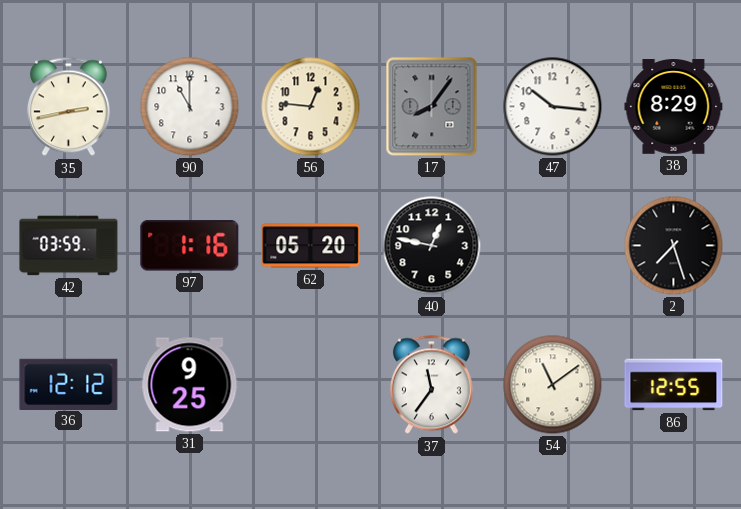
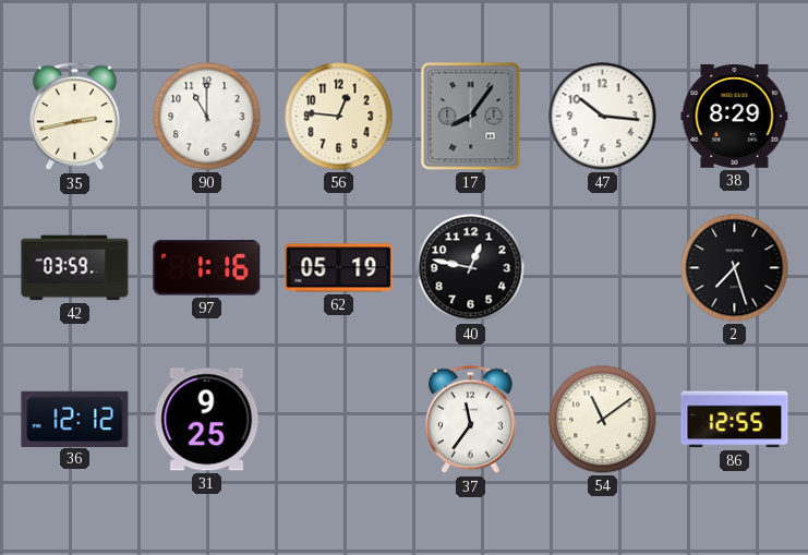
62: 05:20 -> 05:19 (339, 268)
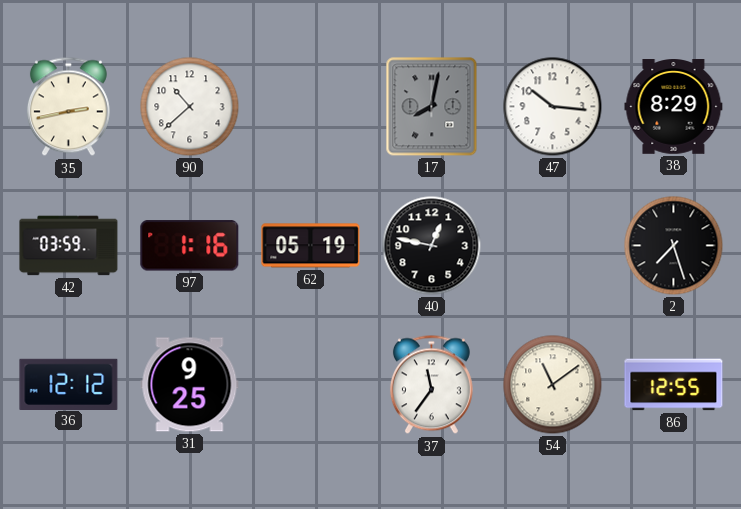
90: 11:00 -> 10:38 (190, 107)
56: 12:46 -> none (339, 117)
17: 8:06 -> 8:02 (432, 107)
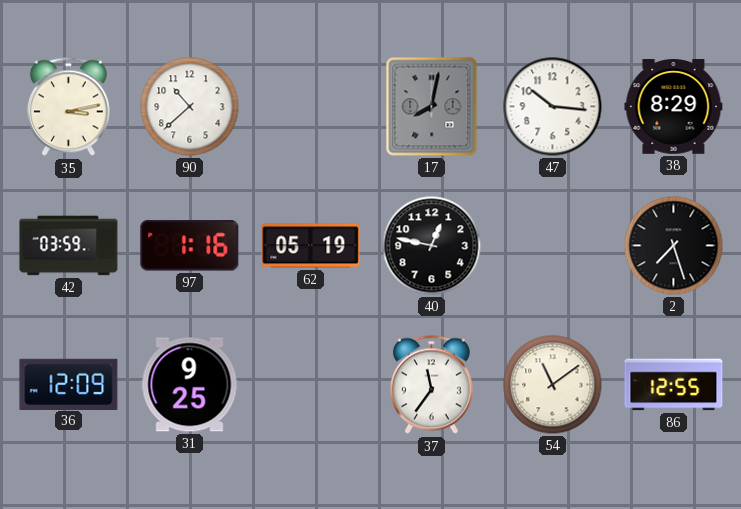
35: 2:43 -> 3:13 (68, 107)
36: 12:12 -> 12:09 (69, 384)
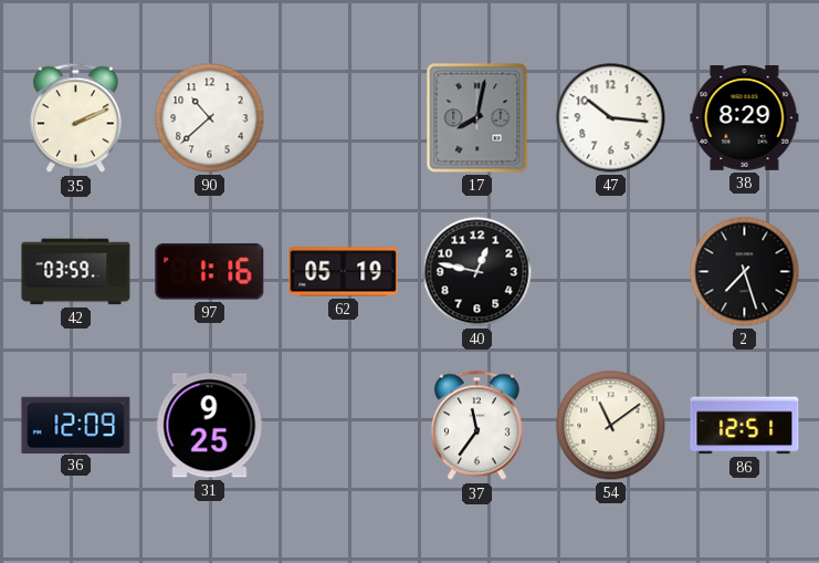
35: 3:13 -> 2:11 (75, 118)
86: 12:55 -> 12:51 (745, 426)
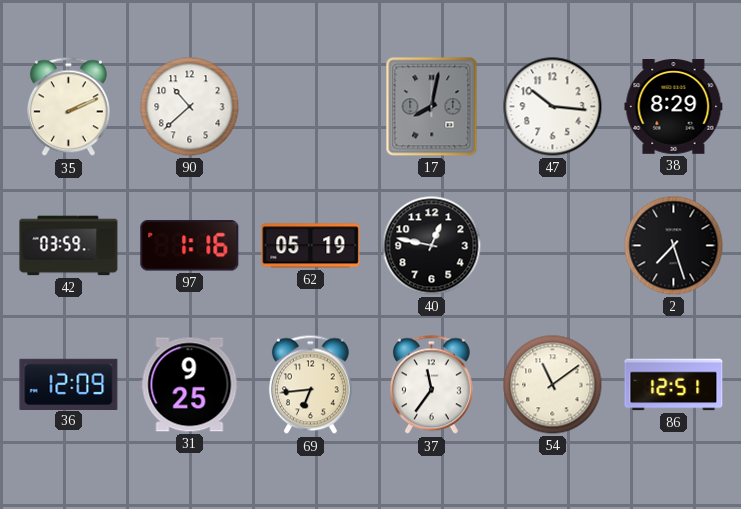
69: none -> 6:44 (310, 385)
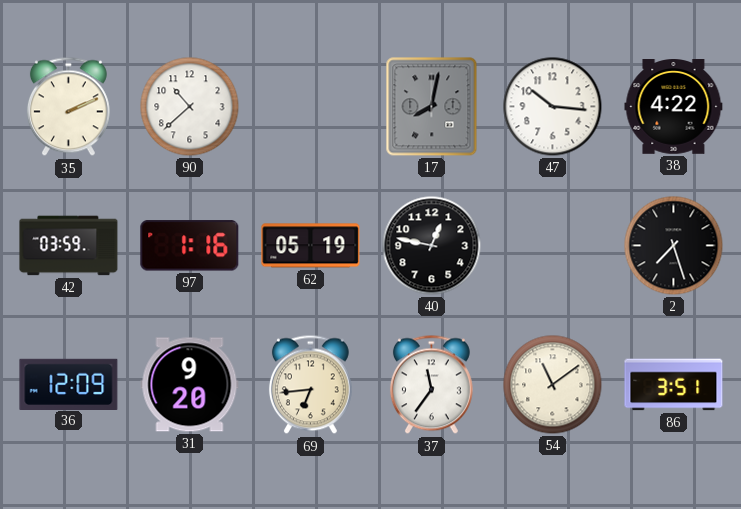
38: 8:29 -> 4:22 (674, 107)
31: 9:25 -> 9:20 (190, 385)
86: 12:51 -> 3:51 (674, 385)
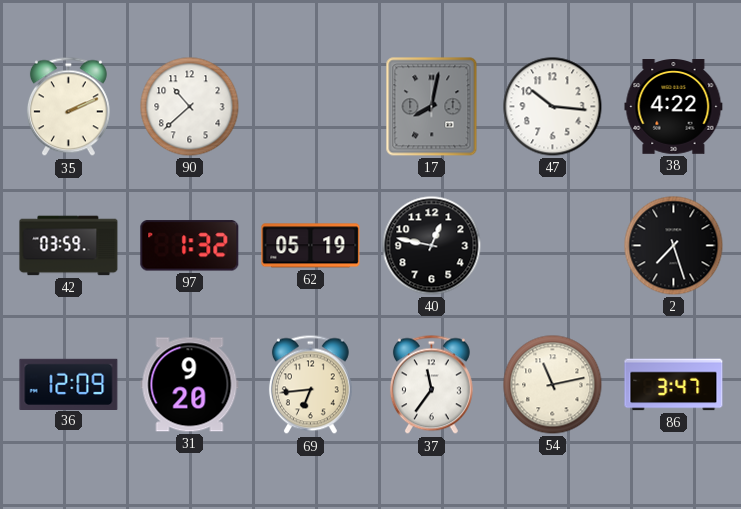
97: 1:16 -> 1:32 (190, 246)
54: 11:09 -> 11:13 (553, 385)
86: 3:51 -> 3:47 (674, 385)
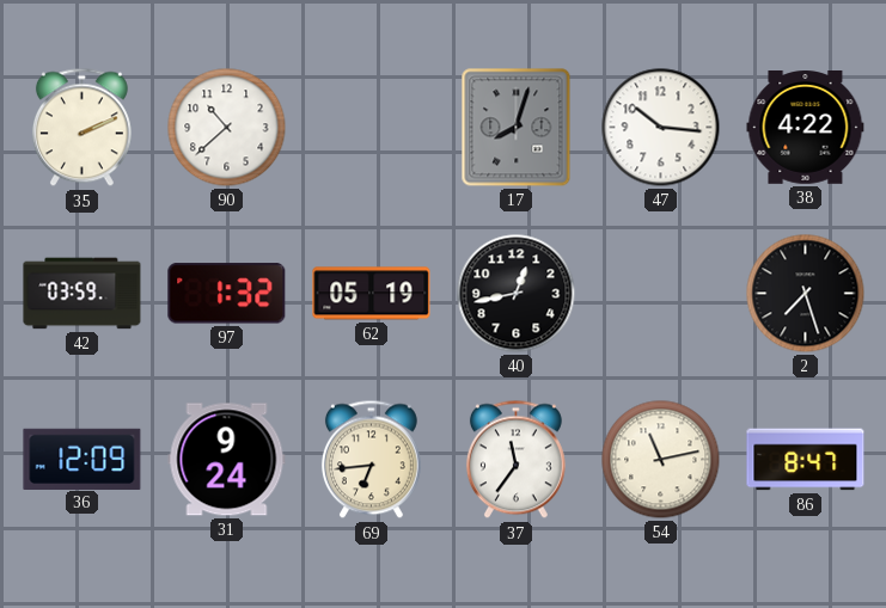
17: 8:02 -> 8:03 (517, 128)
40: 12:47 -> 12:43 (517, 294)
31: 9:20 -> 9:24 (227, 460)
86: 3:47 -> 8:47 (806, 460)
